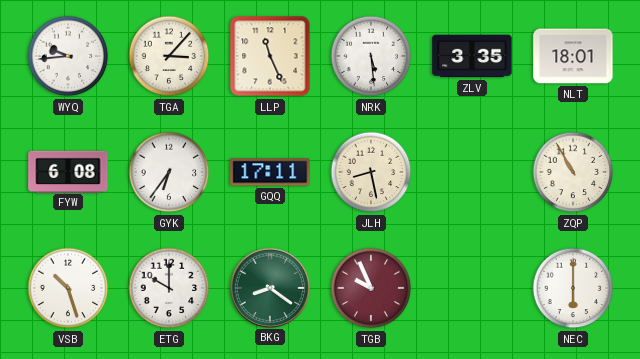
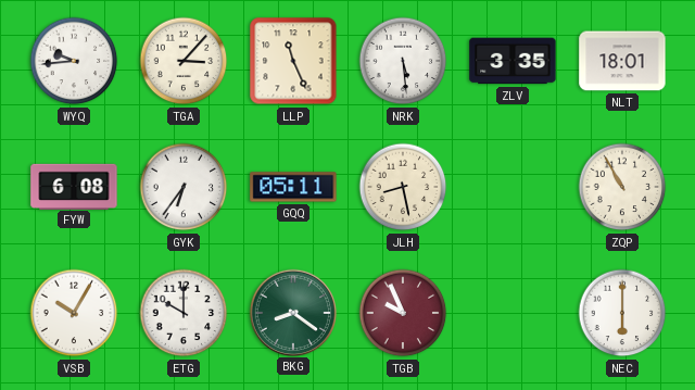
GQQ: 17:11 -> 05:11 (293, 187)
VSB: 10:27 -> 10:05 (74, 313)
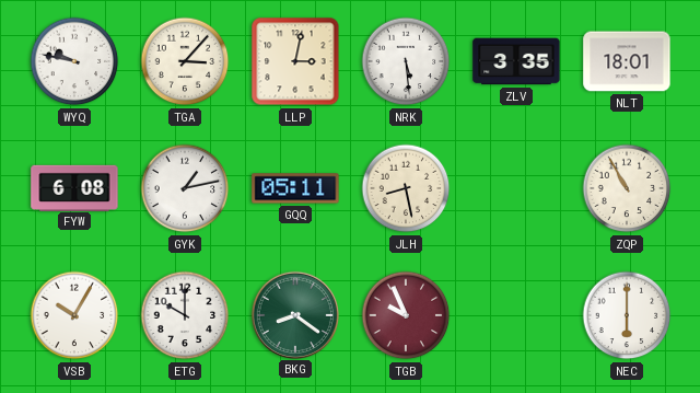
WYQ: 9:44 -> 9:47 (74, 61)
LLP: 11:26 -> 3:02 (295, 61)
GYK: 6:36 -> 1:13 (185, 188)
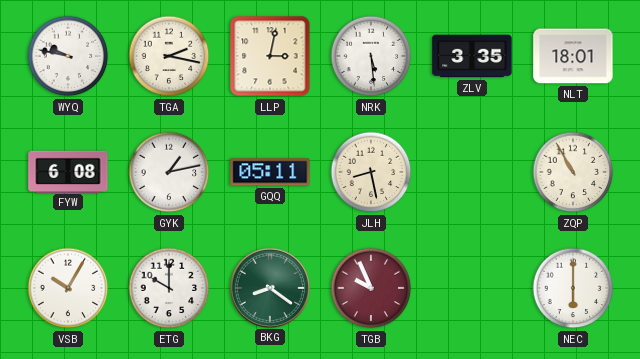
TGA: 3:07 -> 2:17 (169, 56)
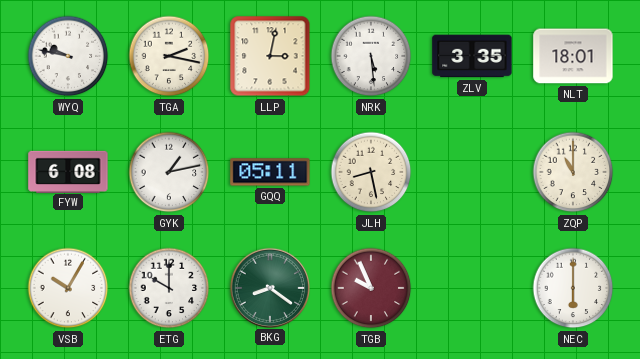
ZQP: 10:55 -> 11:00 (573, 172)
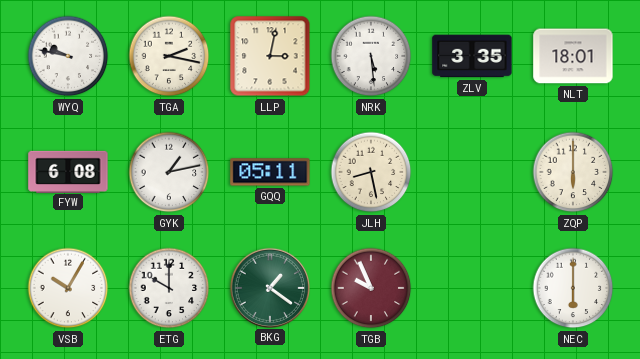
ZQP: 11:00 -> 6:00 (573, 172)
BKG: 8:21 -> 1:21 (269, 287)
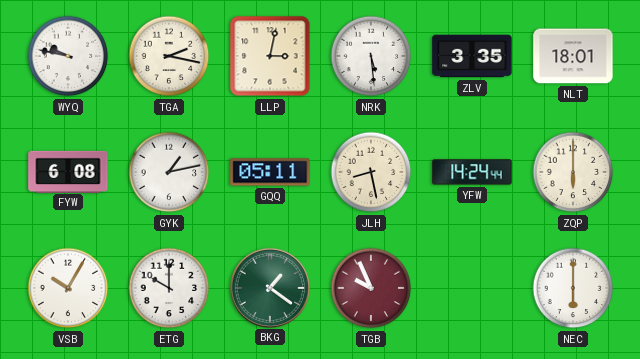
YFW: none -> 14:24 (472, 172)
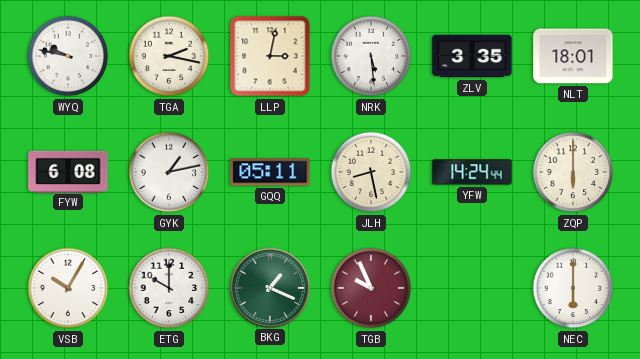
BKG: 1:21 -> 1:19 (269, 287)
